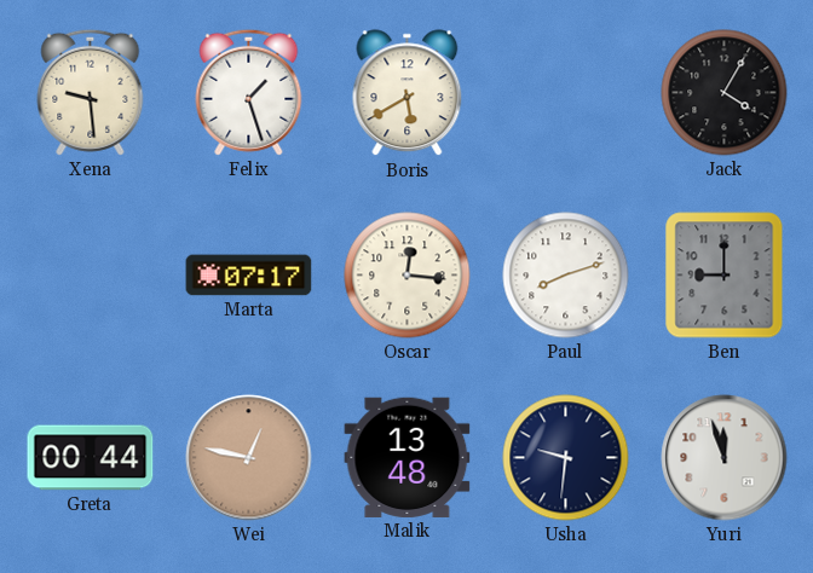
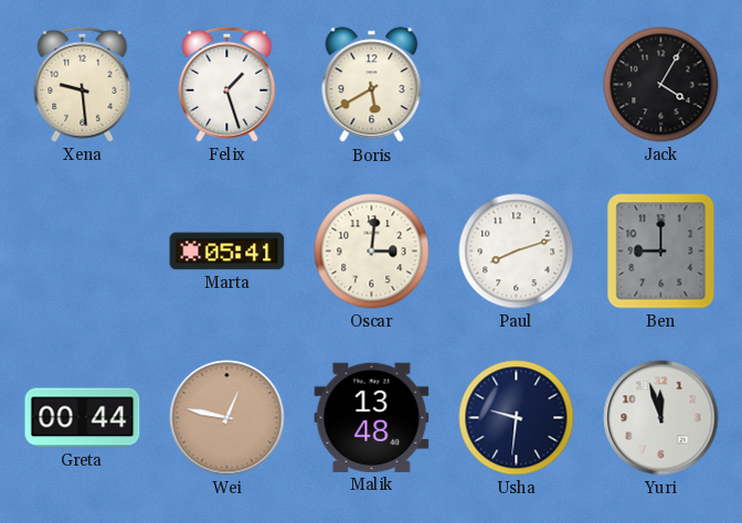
Marta: 07:17 -> 05:41 (227, 252)
Oscar: 12:16 -> 3:01 (372, 252)
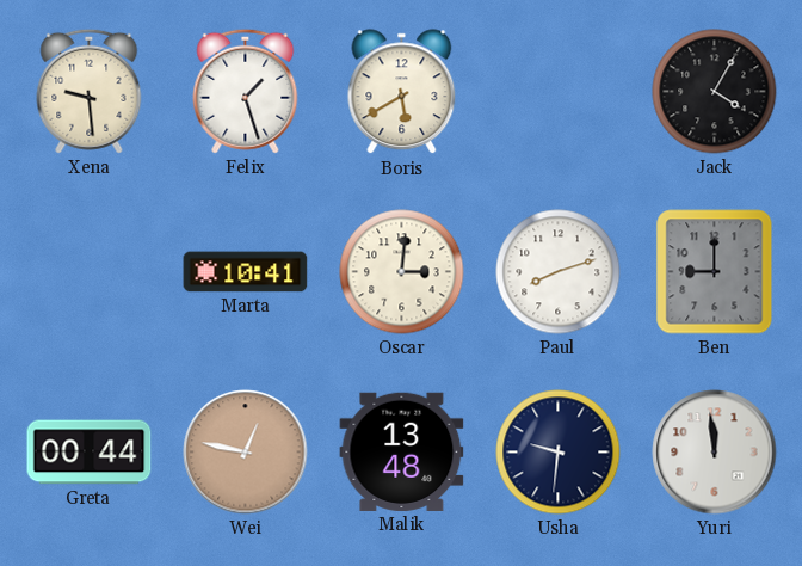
Marta: 05:41 -> 10:41 (246, 272)
Yuri: 11:57 -> 11:59 (715, 453)
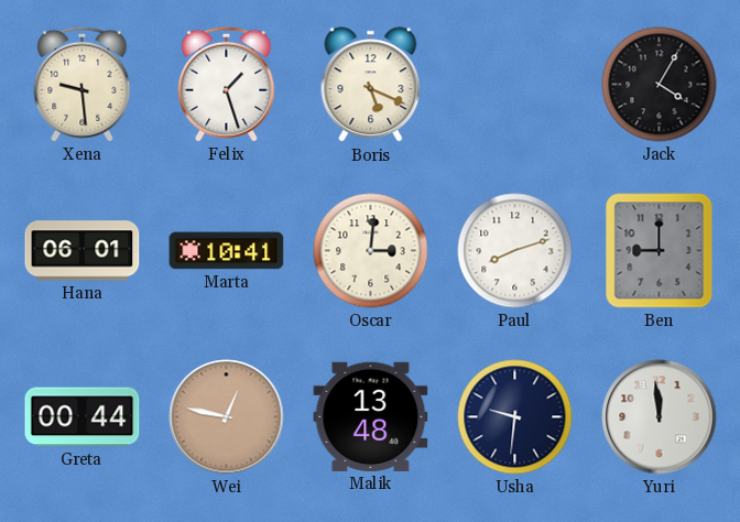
Boris: 5:40 -> 5:19 (371, 85)
Hana: none -> 06:01 (83, 251)
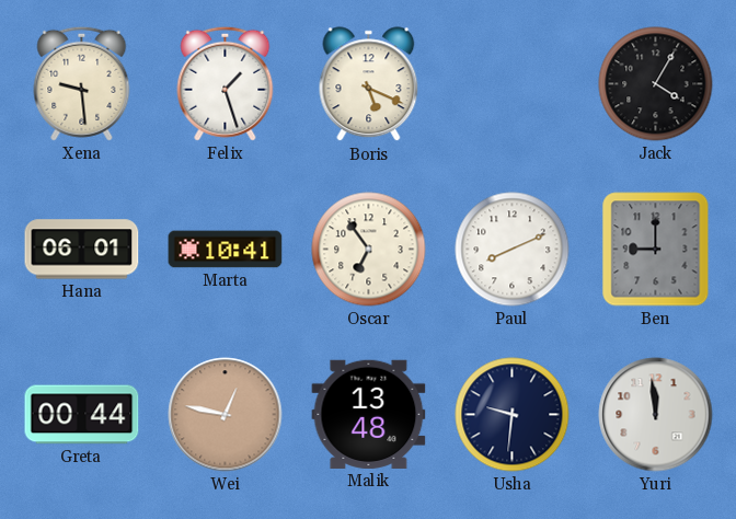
Oscar: 3:01 -> 6:54 (369, 250)
Paul: 8:12 -> 8:11 (513, 250)
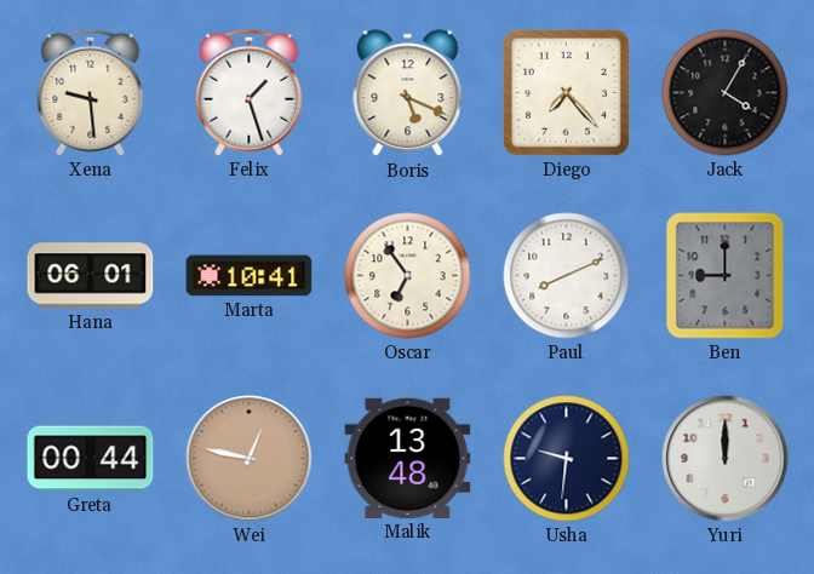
Diego: none -> 7:23 (566, 92)
Yuri: 11:59 -> 12:00 (726, 459)
